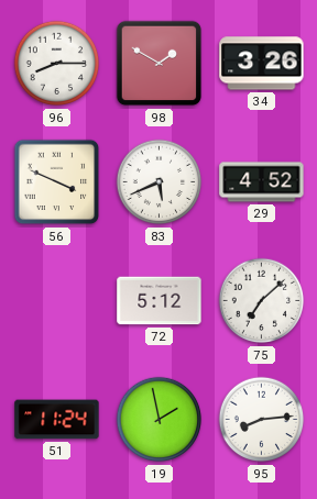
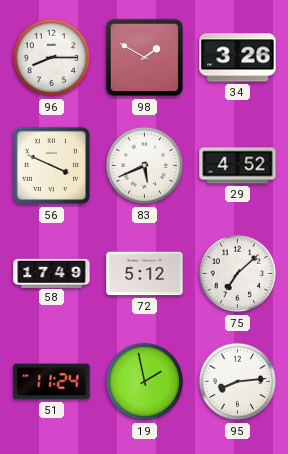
58: none -> 17:49 (52, 273)
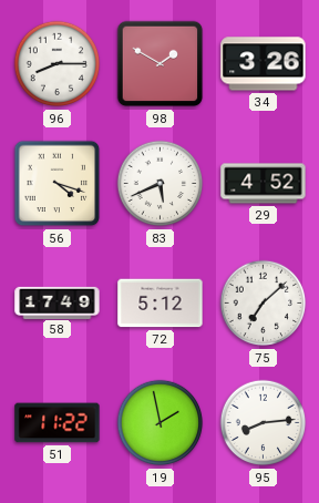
56: 3:49 -> 4:18 (58, 184)
51: 11:24 -> 11:22 (58, 423)
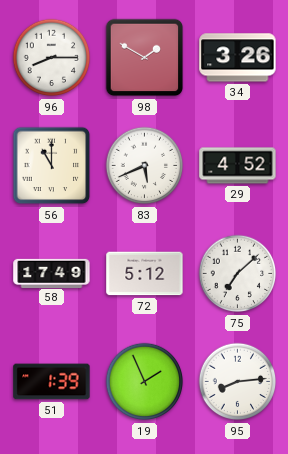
56: 4:18 -> 11:00 (52, 166)
51: 11:22 -> 1:39 (52, 382)
19: 1:58 -> 1:56 (145, 382)
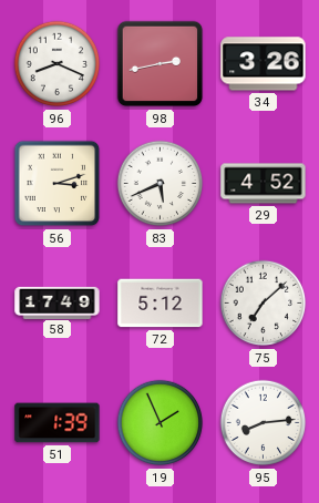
96: 8:15 -> 8:19 (58, 64)
98: 1:50 -> 2:43 (161, 64)
56: 11:00 -> 3:12 (58, 184)
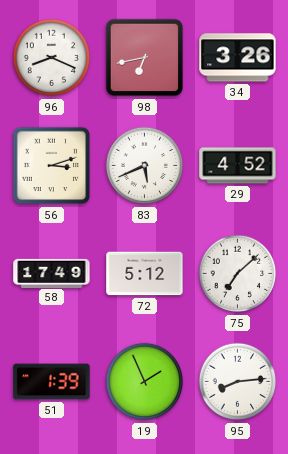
98: 2:43 -> 6:43 (145, 58)
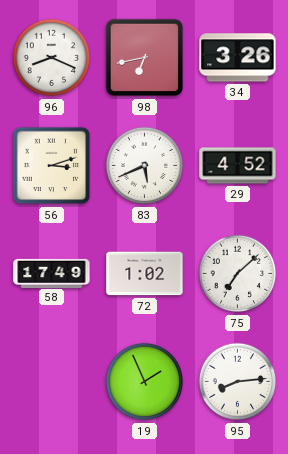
72: 5:12 -> 1:02 (145, 274)
51: 1:39 -> none (52, 382)
